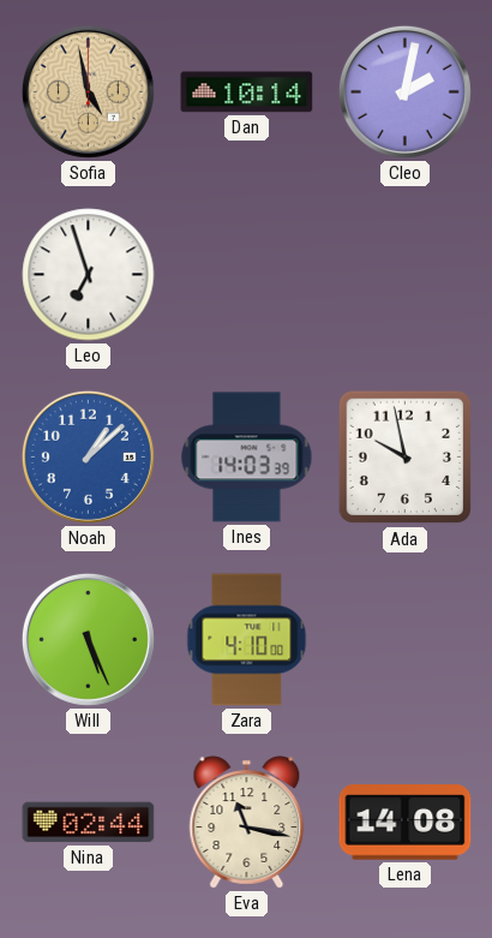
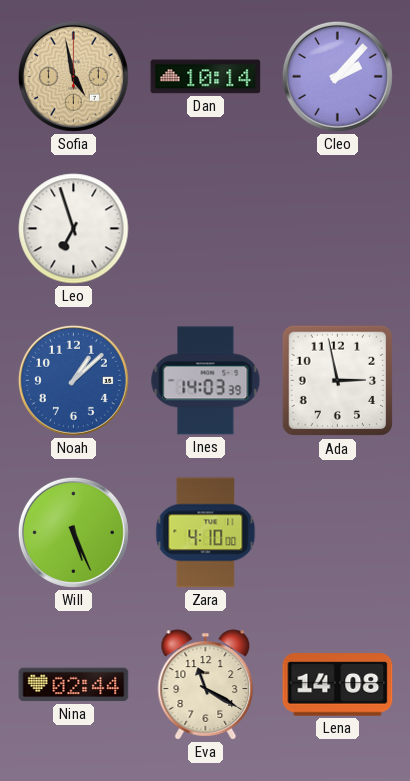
Cleo: 2:02 -> 2:07 (337, 76)
Ada: 9:58 -> 2:58 (338, 381)
Eva: 11:17 -> 11:20 (206, 685)
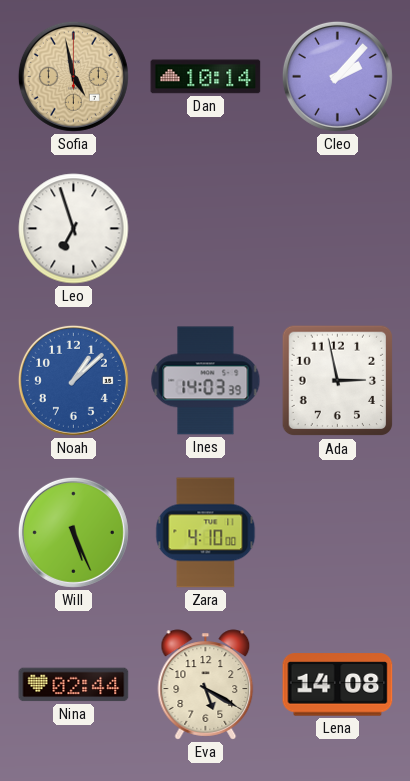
Eva: 11:20 -> 5:20 (206, 685)
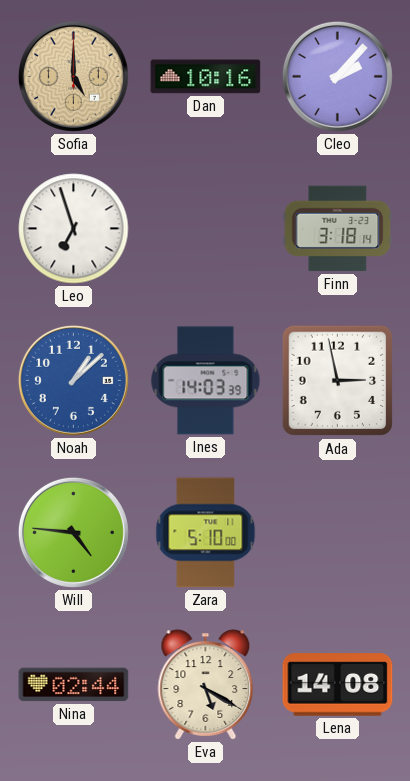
Sofia: 4:58 -> 5:00 (73, 76)
Dan: 10:14 -> 10:16 (206, 77)
Finn: none -> 3:18 (338, 229)
Will: 5:26 -> 4:46 (73, 532)
Zara: 4:10 -> 5:10 (206, 533)
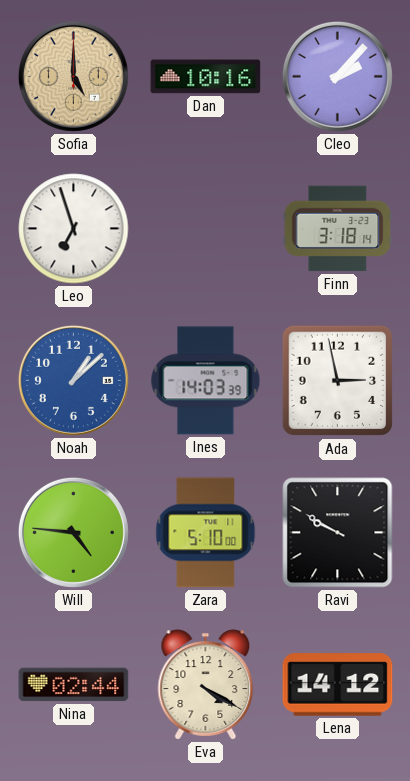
Ravi: none -> 9:50 (338, 533)
Eva: 5:20 -> 4:20 (206, 685)
Lena: 14:08 -> 14:12 (338, 685)
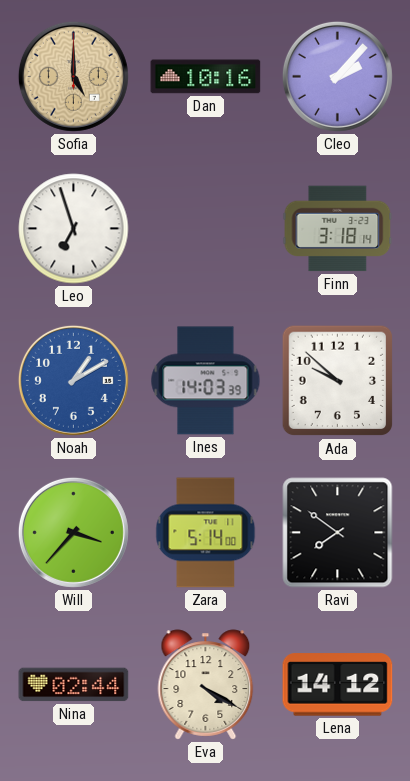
Noah: 1:08 -> 1:10 (73, 380)
Ada: 2:58 -> 9:52 (338, 381)
Will: 4:46 -> 3:37 (73, 532)
Zara: 5:10 -> 5:14 (206, 533)
Ravi: 9:50 -> 7:51 (338, 533)
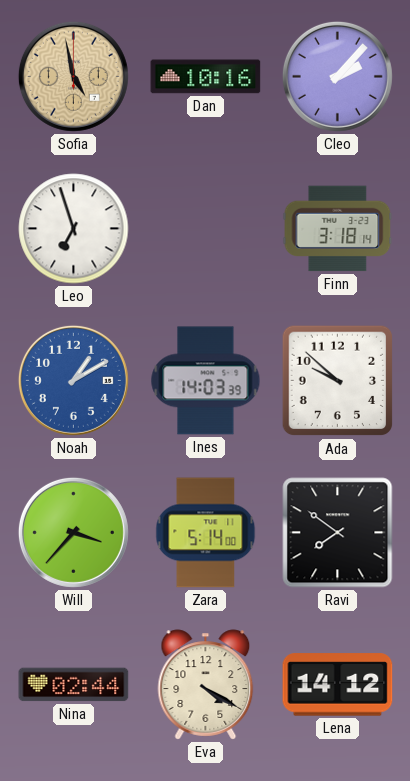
Sofia: 5:00 -> 4:58 (73, 76)
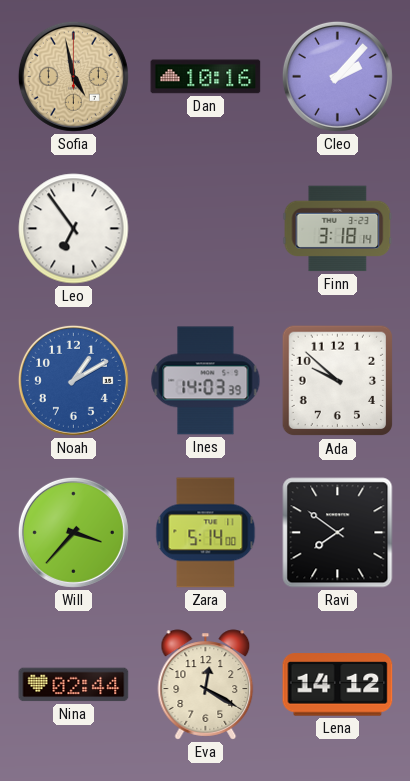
Leo: 6:57 -> 6:54 (74, 229)
Eva: 4:20 -> 12:20 (206, 685)
